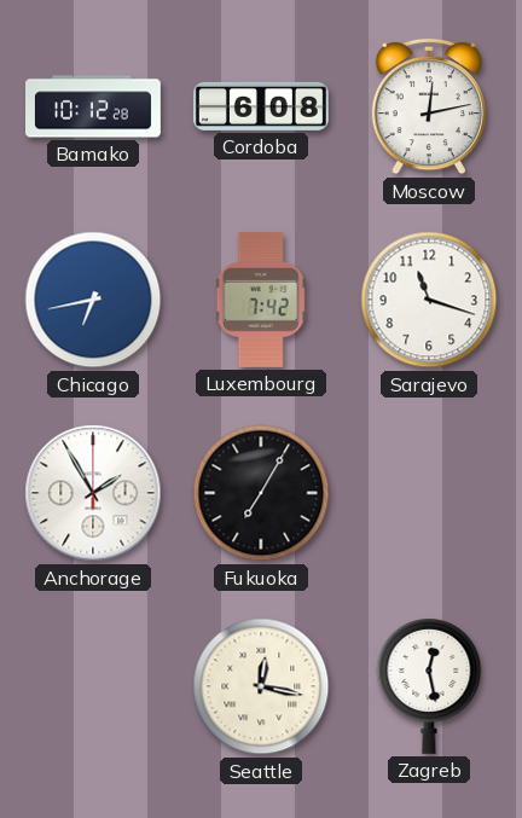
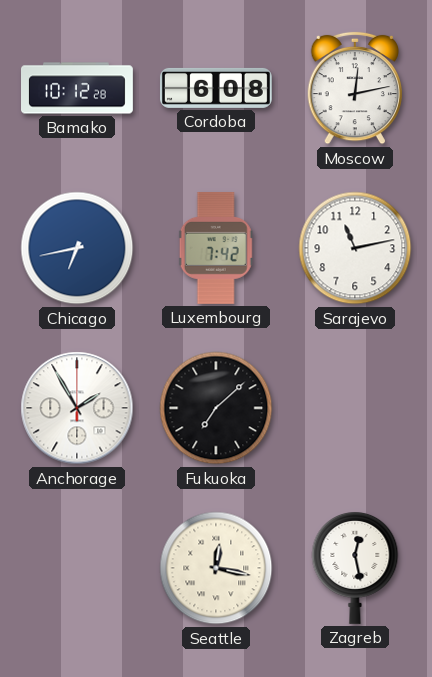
Sarajevo: 11:18 -> 11:13 (355, 248)
Fukuoka: 7:05 -> 7:08 (216, 408)
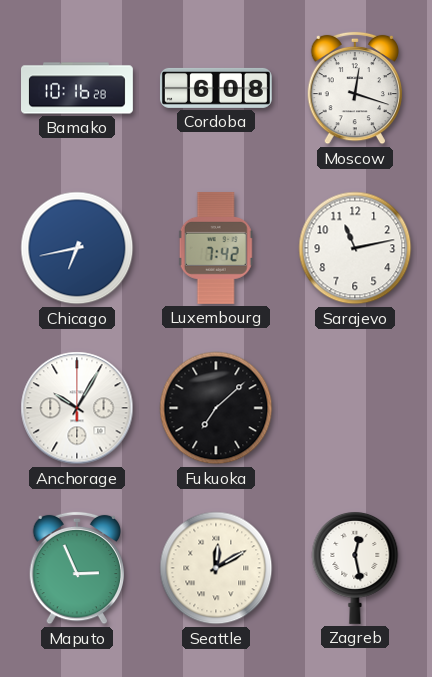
Bamako: 10:12 -> 10:16 (78, 88)
Moscow: 12:13 -> 12:18 (354, 88)
Anchorage: 1:55 -> 10:05 (77, 408)
Maputo: none -> 2:56 (76, 568)
Seattle: 12:17 -> 12:10 (216, 568)
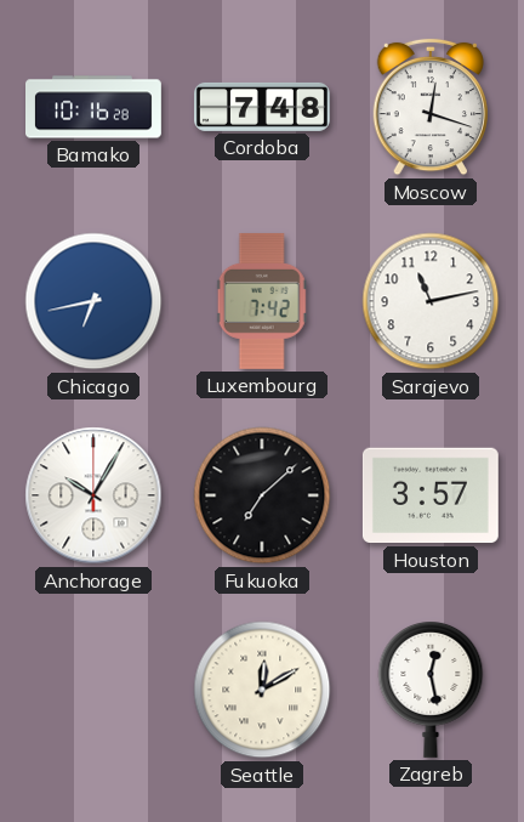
Cordoba: 6:08 -> 7:48 (262, 107)
Houston: none -> 3:57 (431, 495)
Maputo: 2:56 -> none (76, 568)
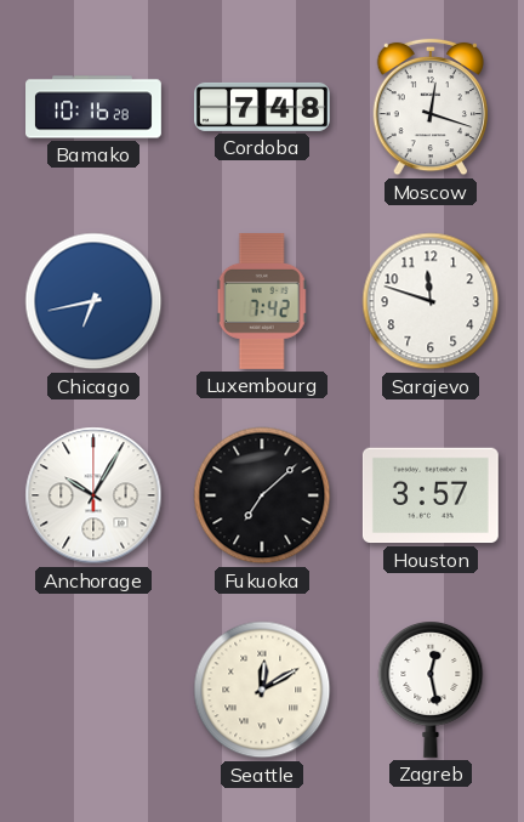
Sarajevo: 11:13 -> 11:48 (431, 301)
